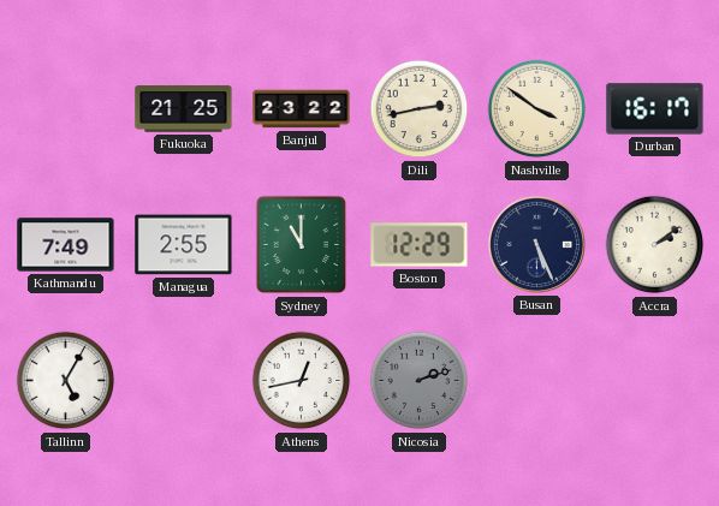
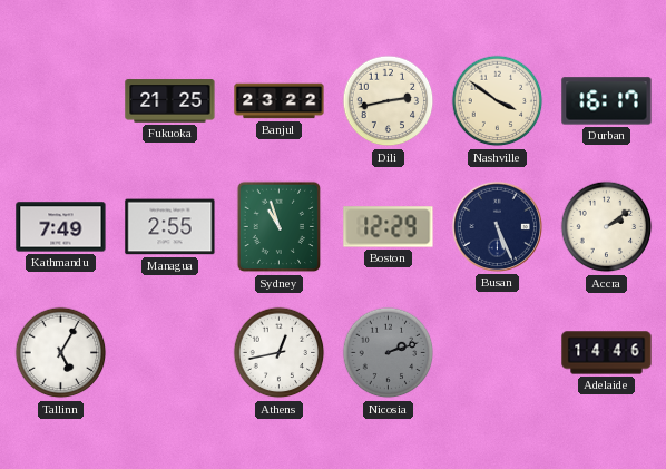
Sydney: 11:00 -> 10:57 (280, 227)
Adelaide: none -> 14:46 (607, 353)
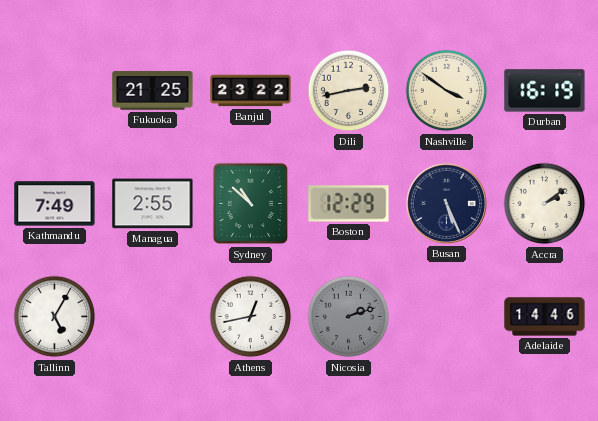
Durban: 16:17 -> 16:19 (545, 91)
Sydney: 10:57 -> 10:52 (251, 204)
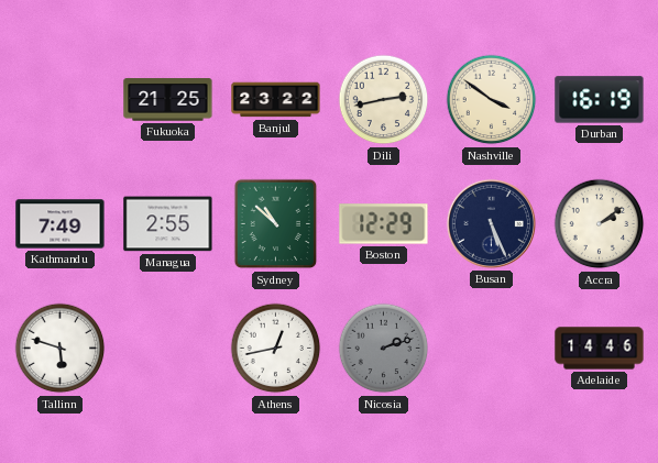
Tallinn: 5:05 -> 5:48 (61, 349)
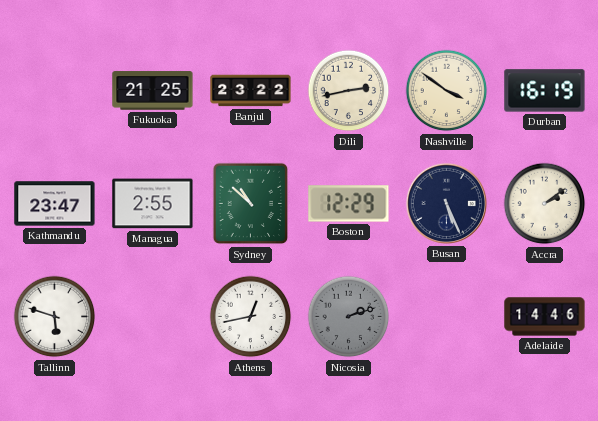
Kathmandu: 7:49 -> 23:47 (55, 204)
